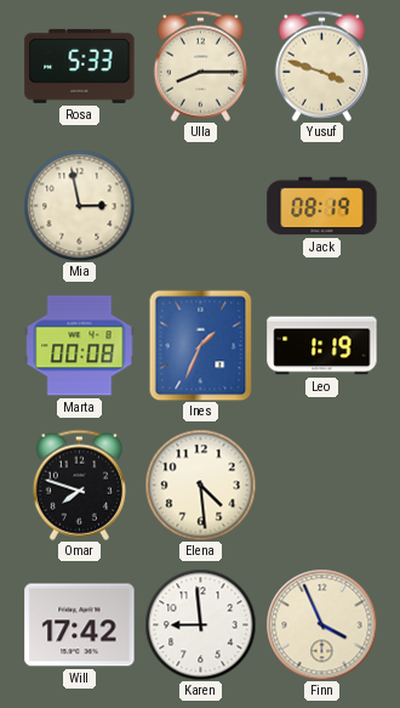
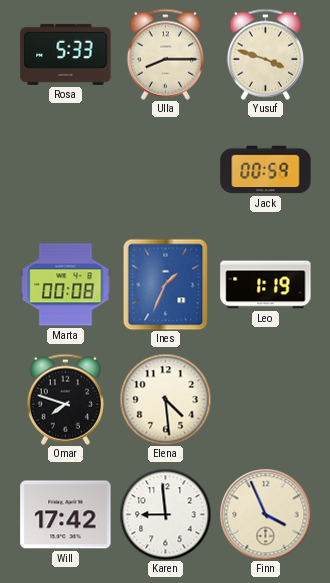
Mia: 2:58 -> none (79, 205)
Jack: 08:19 -> 00:59 (266, 170)
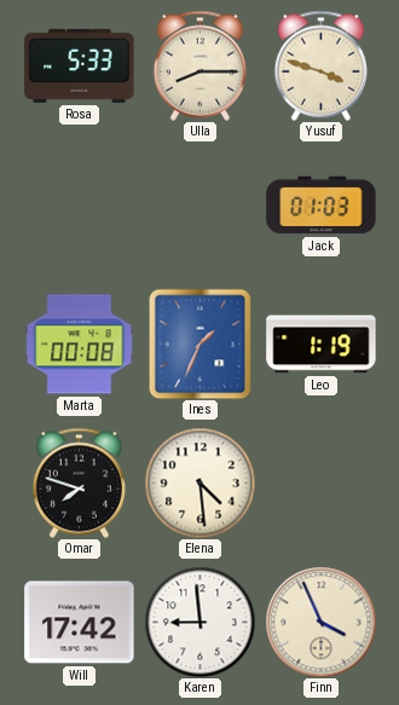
Jack: 00:59 -> 01:03 (322, 206)
